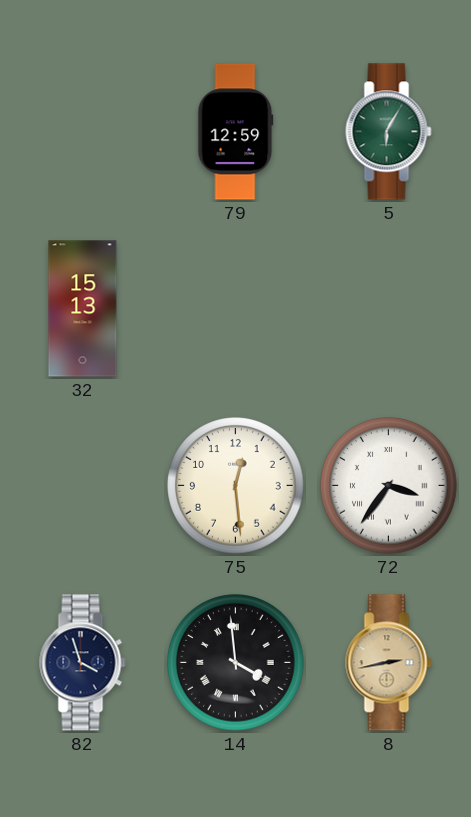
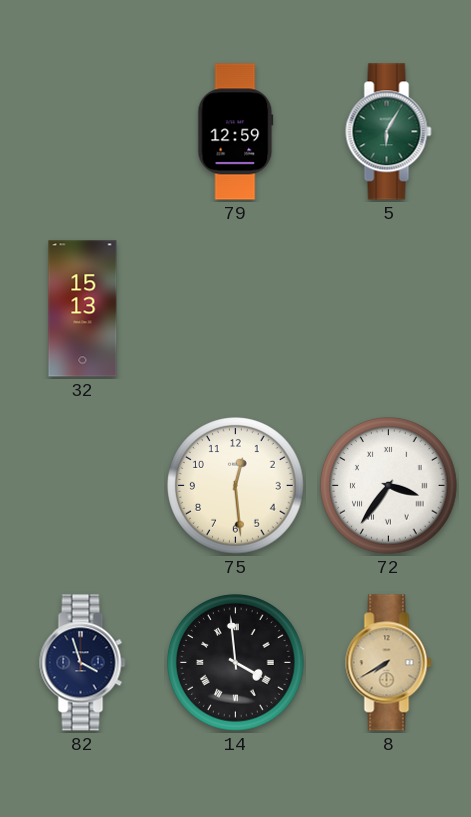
8: 2:43 -> 7:40 (389, 663)
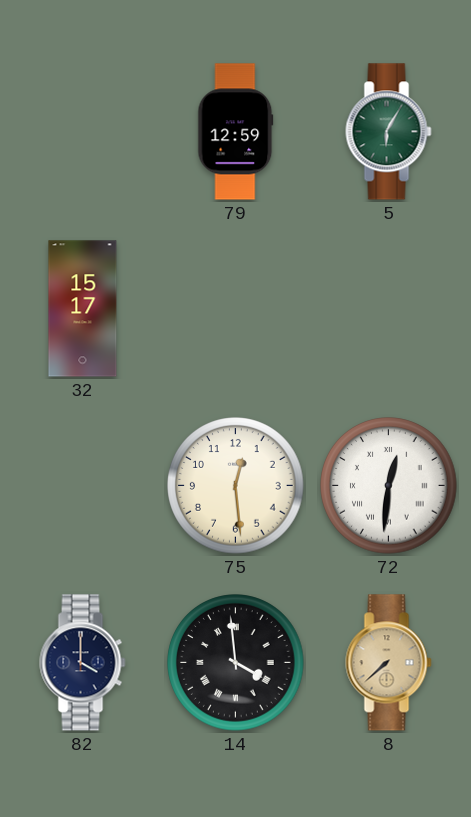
32: 15:13 -> 15:17 (83, 309)
72: 3:36 -> 12:31 (389, 486)
82: 3:57 -> 4:00 (83, 663)
8: 7:40 -> 7:38 (389, 663)
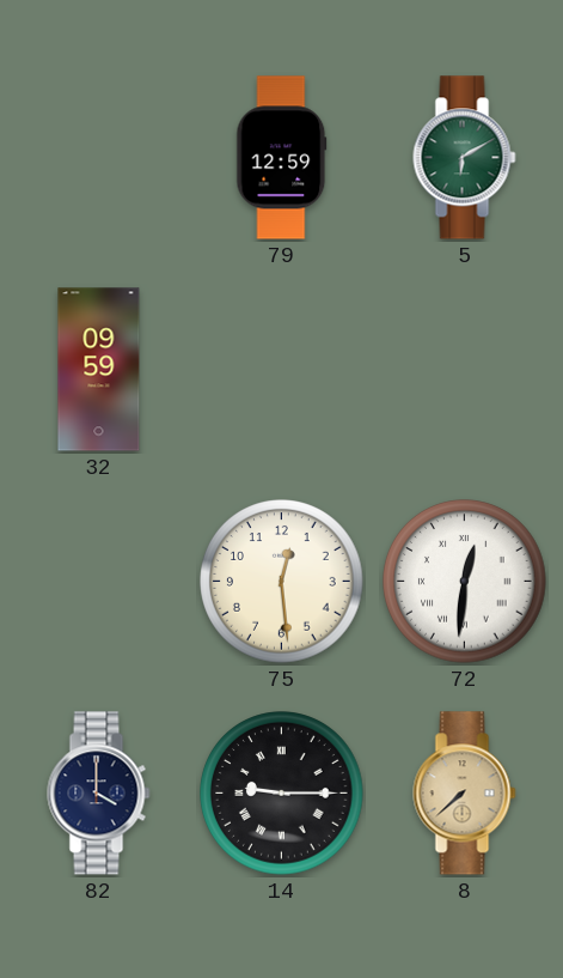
5: 6:05 -> 6:10 (465, 158)
32: 15:17 -> 09:59 (99, 370)
14: 3:59 -> 9:15 (282, 794)
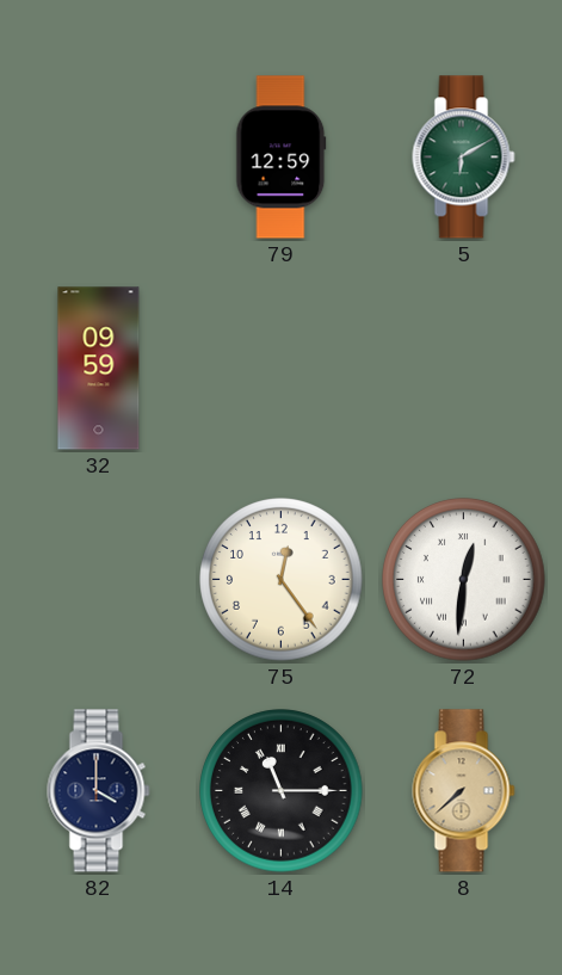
75: 12:29 -> 12:24 (282, 580)
14: 9:15 -> 11:15 (282, 791)
